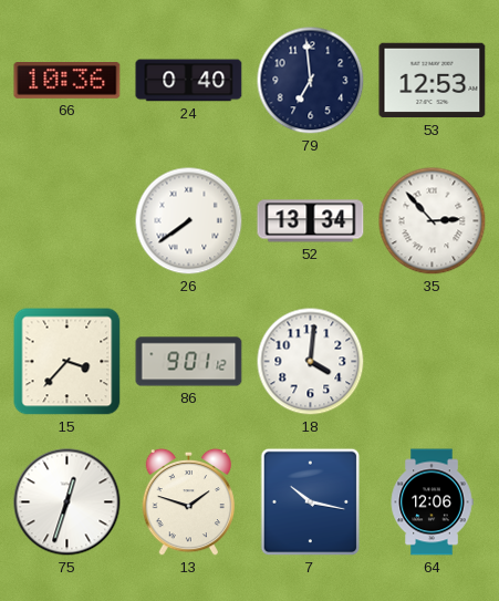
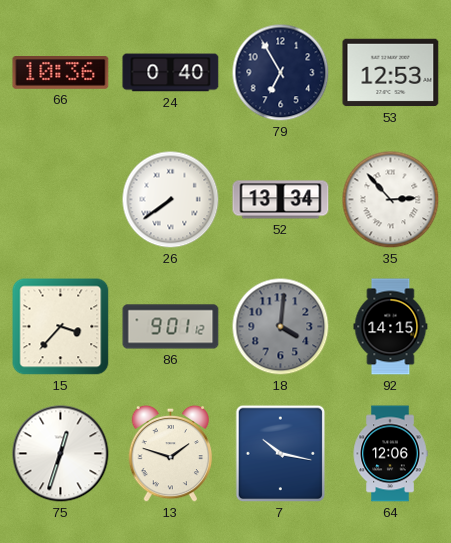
79: 6:59 -> 6:55 (281, 73)
18 dial: white -> grey (281, 327)
92: none -> 14:15 (391, 327)
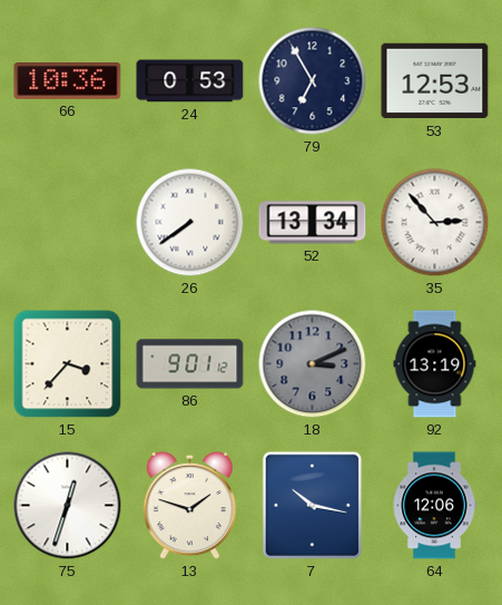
24: 0:40 -> 0:53 (190, 81)
18: 4:01 -> 3:11 (313, 364)
92: 14:15 -> 13:19 (435, 364)
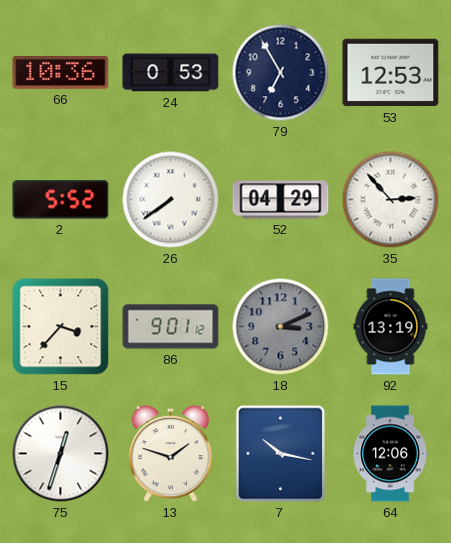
2: none -> 5:52 (61, 200)
52: 13:34 -> 04:29 (281, 200)
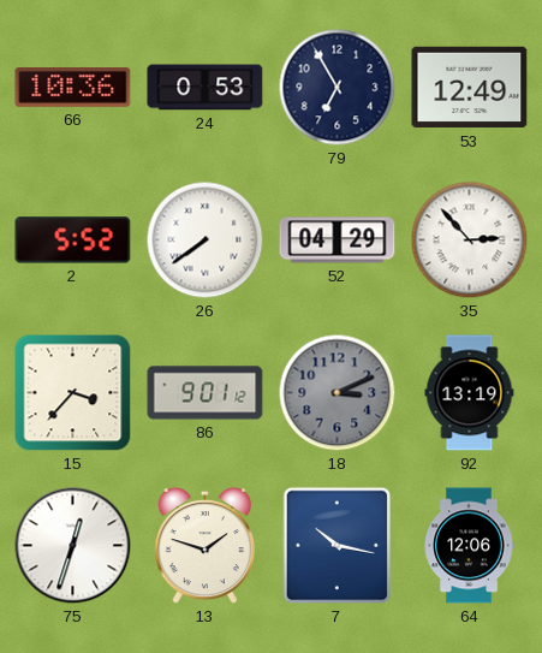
53: 12:53 -> 12:49 (470, 88)
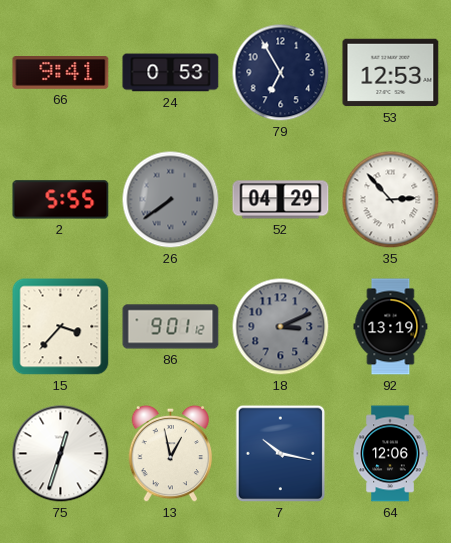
66: 10:36 -> 9:41 (61, 73)
53: 12:49 -> 12:53 (391, 73)
2: 5:52 -> 5:55 (61, 200)
26 dial: white -> grey (171, 200)
13: 1:48 -> 12:58 (171, 454)
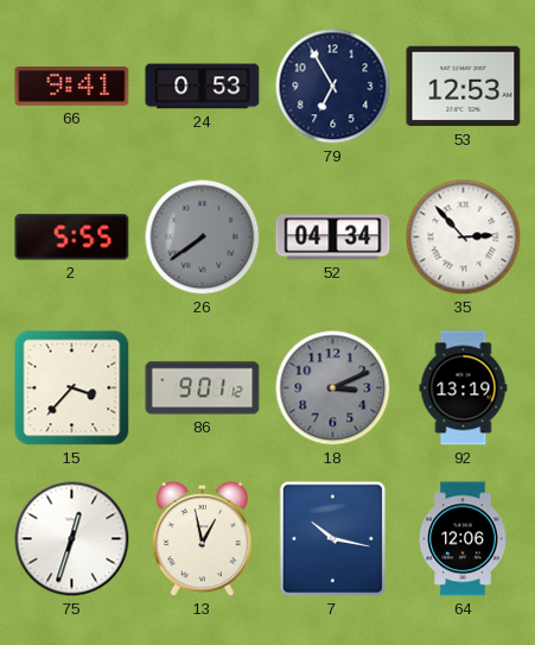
52: 04:29 -> 04:34 (333, 238)
